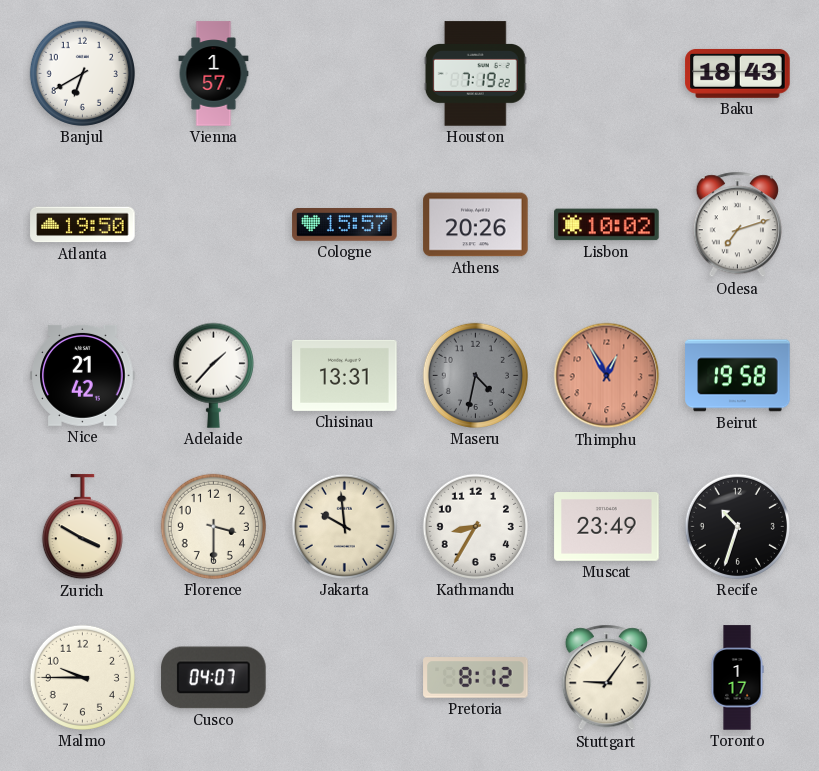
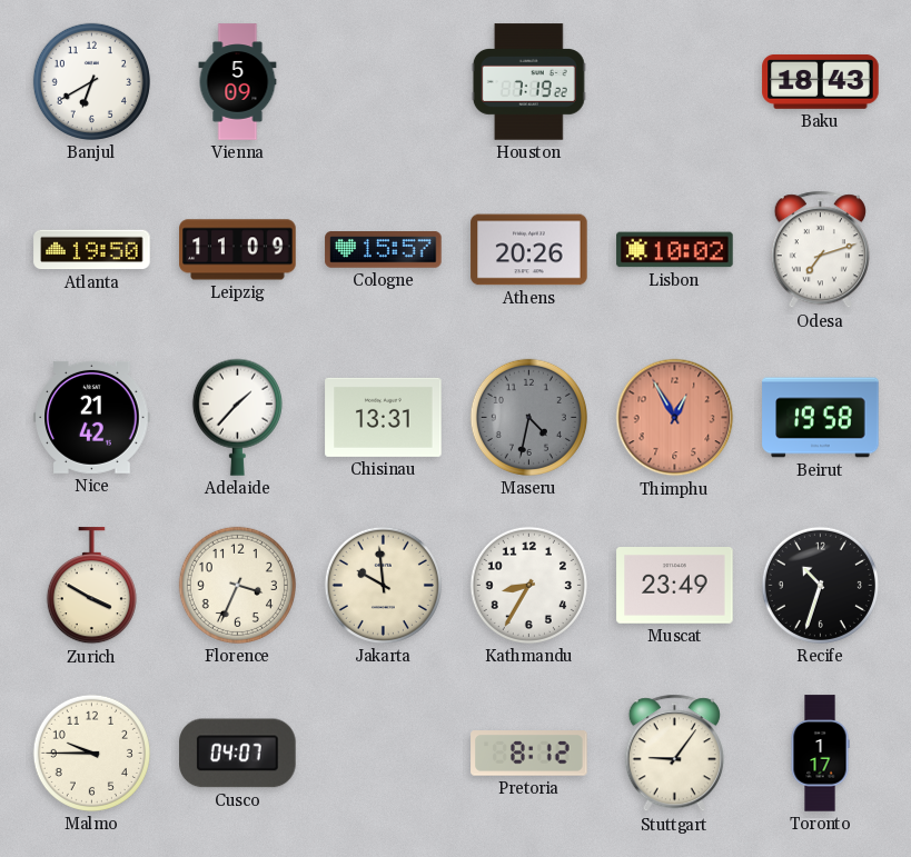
Vienna: 1:57 -> 5:09 (238, 82)
Leipzig: none -> 11:09 (238, 250)
Florence: 3:30 -> 3:34 (237, 585)
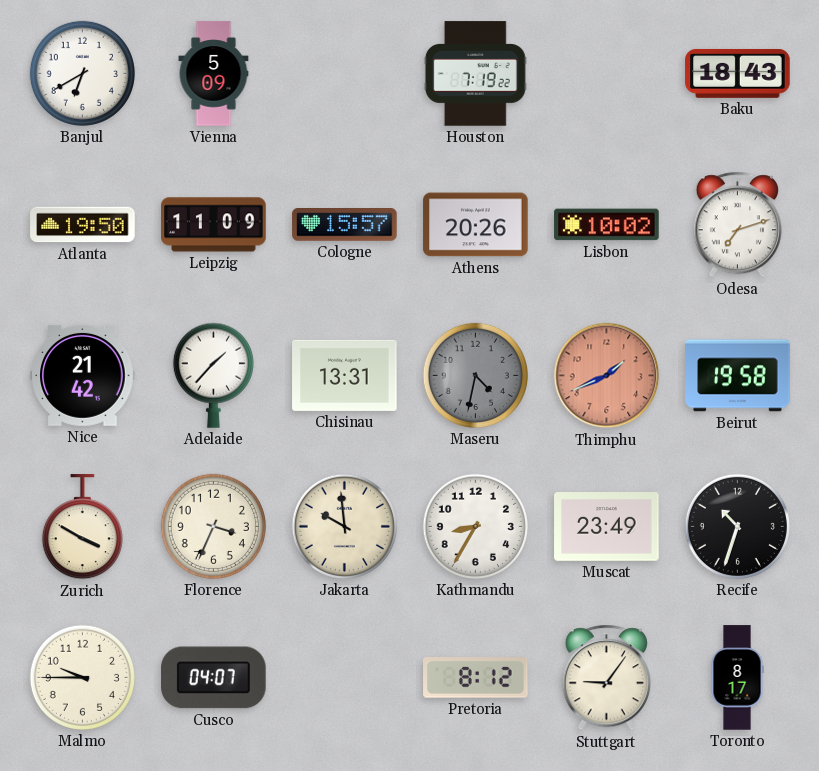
Thimphu: 12:55 -> 1:41 (607, 376)
Toronto: 1:17 -> 8:17 (737, 678)
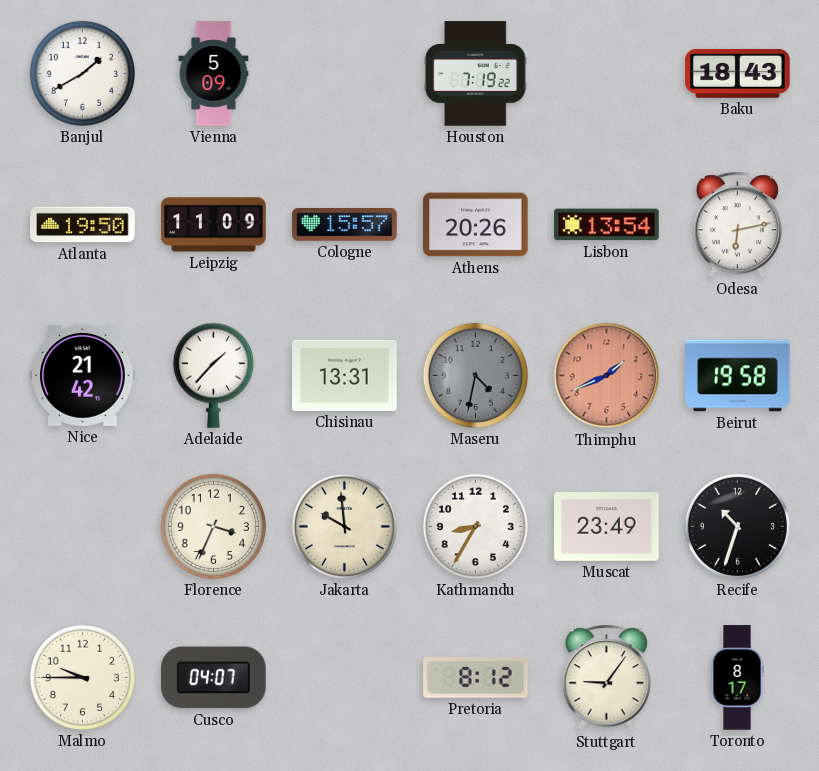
Banjul: 6:40 -> 1:40 (82, 73)
Lisbon: 10:02 -> 13:54 (607, 225)
Odesa: 7:12 -> 6:13 (737, 225)
Zurich: 3:50 -> none (82, 527)
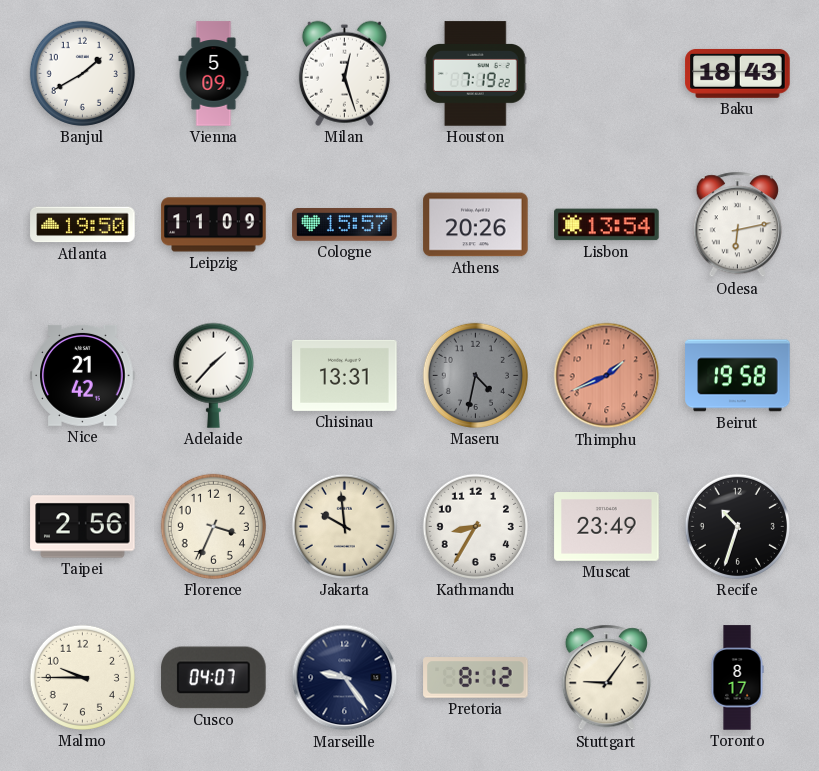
Milan: none -> 12:27 (344, 73)
Taipei: none -> 2:56 (83, 527)
Marseille: none -> 9:24 (345, 678)
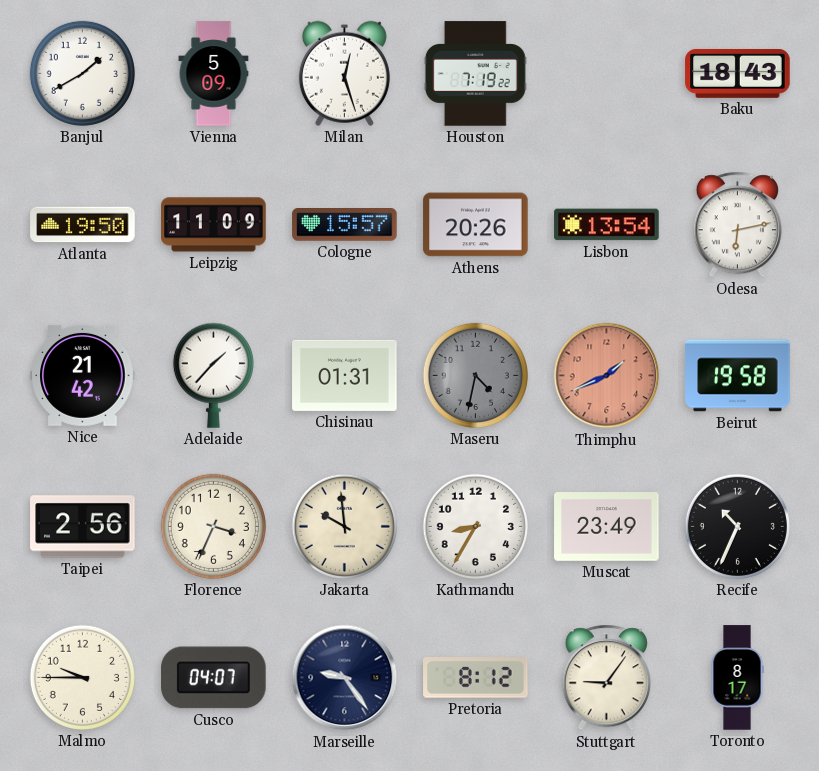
Chisinau: 13:31 -> 01:31 (345, 375)
Recife: 10:33 -> 10:34 (737, 526)
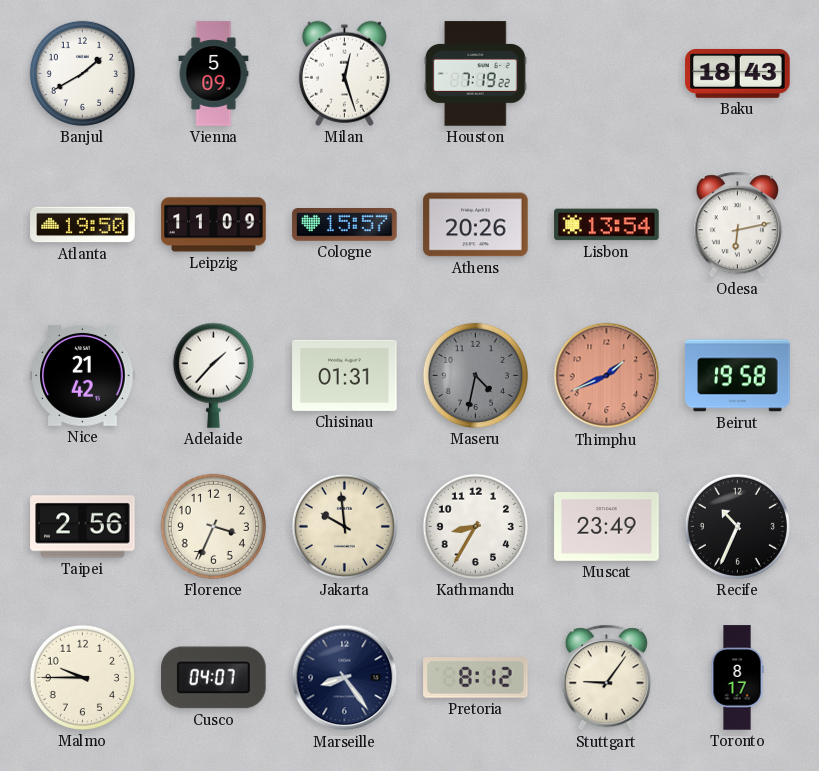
Marseille: 9:24 -> 8:24 (345, 678)
